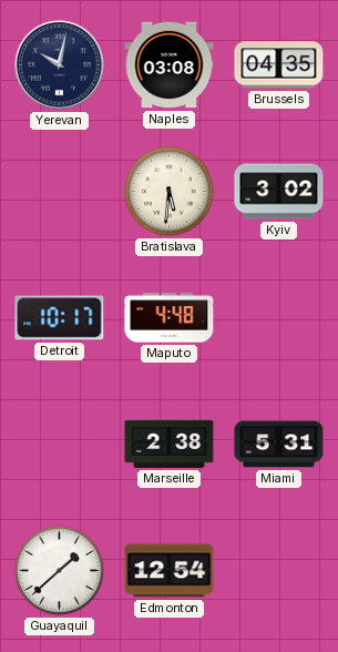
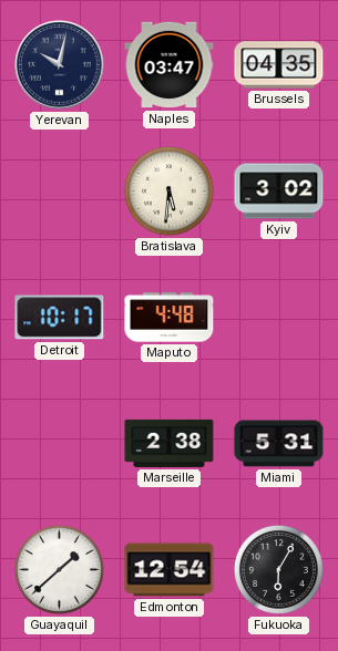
Naples: 03:08 -> 03:47 (170, 65)
Fukuoka: none -> 6:05 (278, 569)
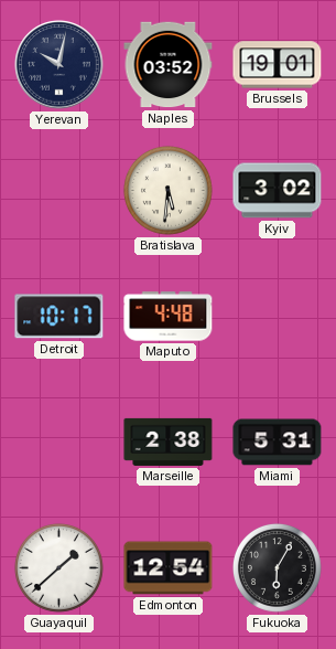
Naples: 03:47 -> 03:52 (169, 65)
Brussels: 04:35 -> 19:01 (278, 65)
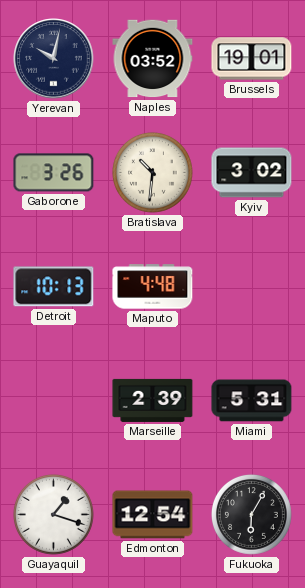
Gaborone: none -> 3:26 (54, 173)
Bratislava: 5:31 -> 10:31 (152, 172)
Detroit: 10:17 -> 10:13 (54, 287)
Marseille: 2:38 -> 2:39 (153, 400)
Guayaquil: 1:38 -> 1:18 (53, 514)
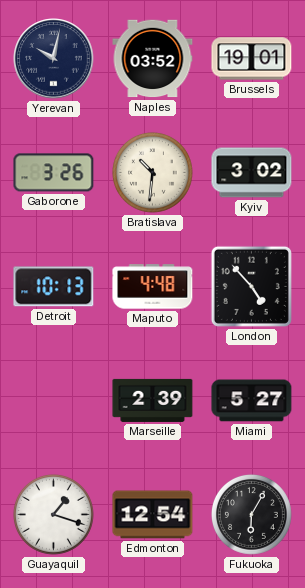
London: none -> 4:53 (251, 286)
Miami: 5:31 -> 5:27 (252, 401)
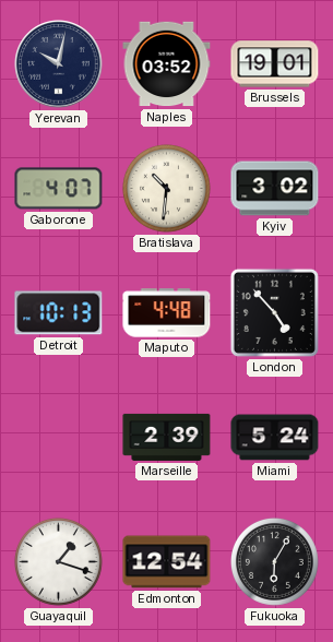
Gaborone: 3:26 -> 4:07 (59, 189)
Miami: 5:27 -> 5:24 (275, 438)
